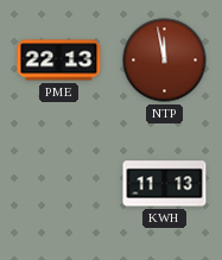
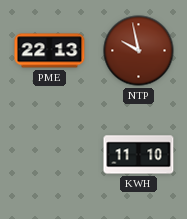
NTP: 11:58 -> 9:58 (139, 51)
KWH: 11:13 -> 11:10 (139, 155)
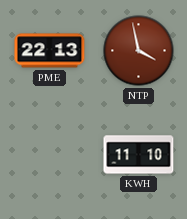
NTP: 9:58 -> 3:58 (139, 51)
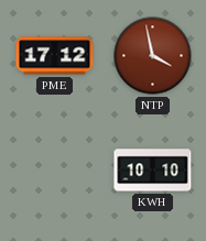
PME: 22:13 -> 17:12 (55, 56)
KWH: 11:10 -> 10:10 (153, 171)
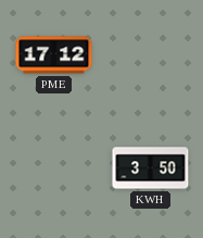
NTP: 3:58 -> none (153, 56)
KWH: 10:10 -> 3:50 (151, 168)
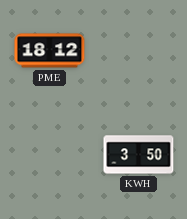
PME: 17:12 -> 18:12 (50, 51)
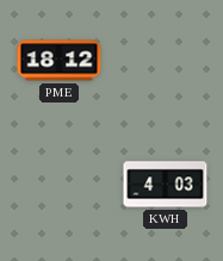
KWH: 3:50 -> 4:03 (166, 185)
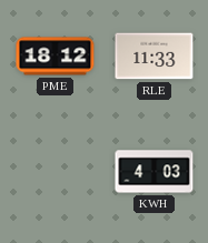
RLE: none -> 11:33 (155, 57)
